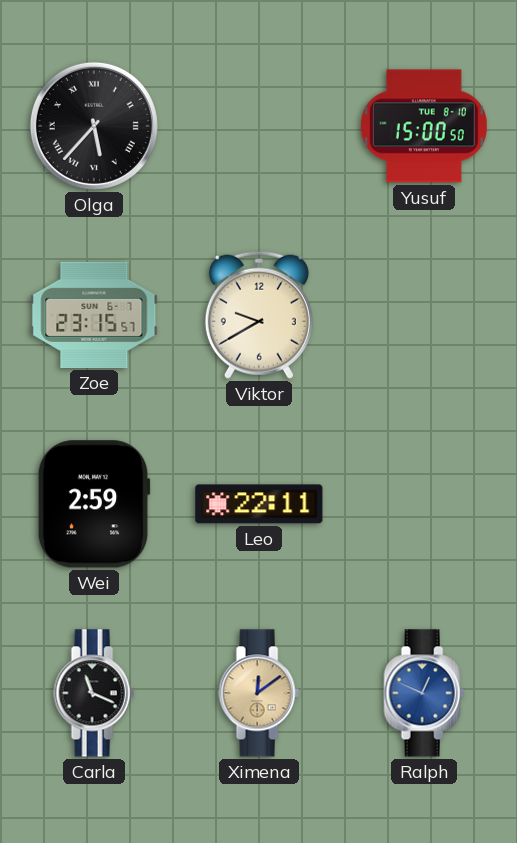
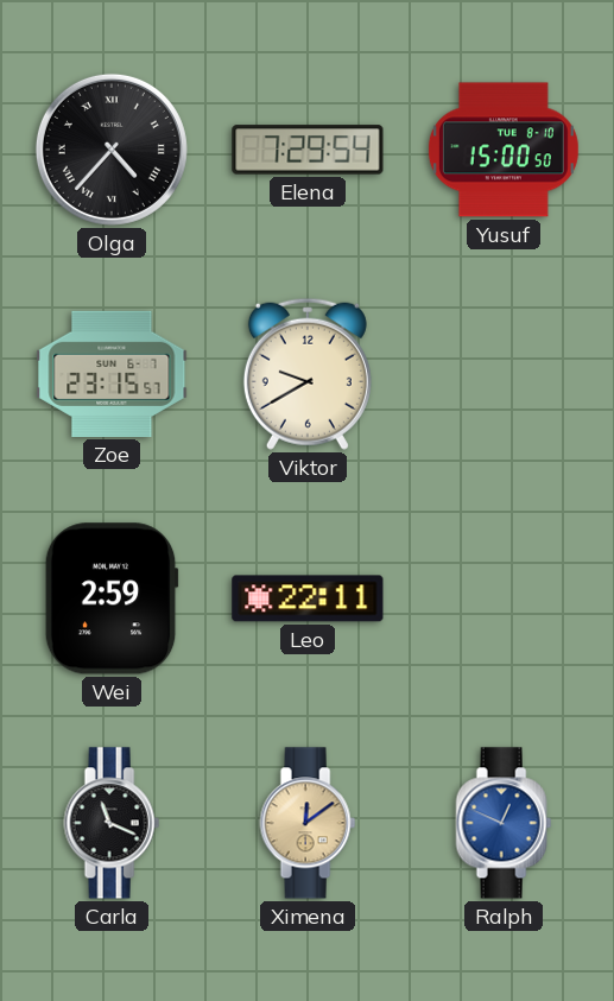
Olga: 5:37 -> 4:37 (112, 150)
Elena: none -> 7:29 (308, 150)
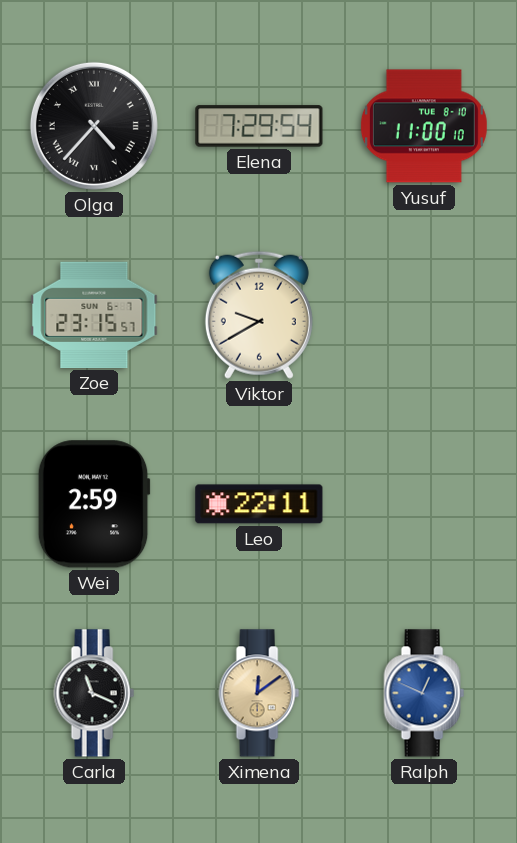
Yusuf: 15:00 -> 11:00 (424, 126)
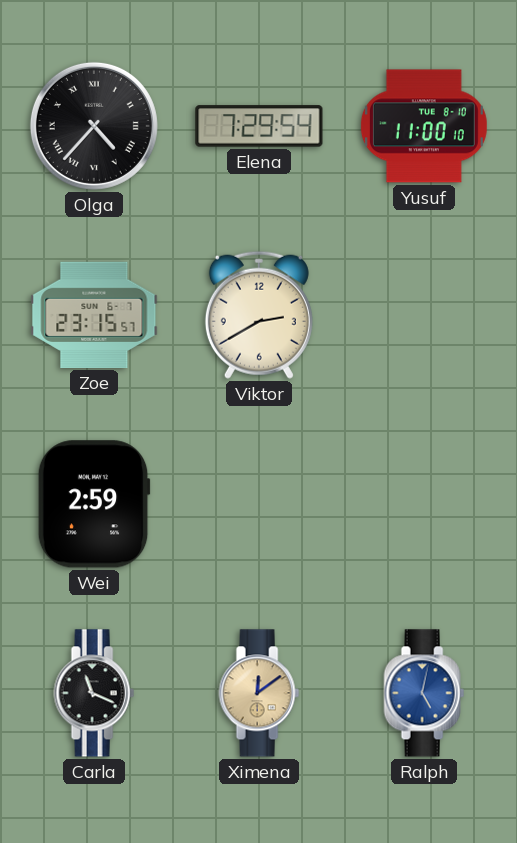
Viktor: 9:40 -> 2:40 (259, 315)
Leo: 22:11 -> none (259, 504)
Ralph: 12:49 -> 5:02 (424, 693)
